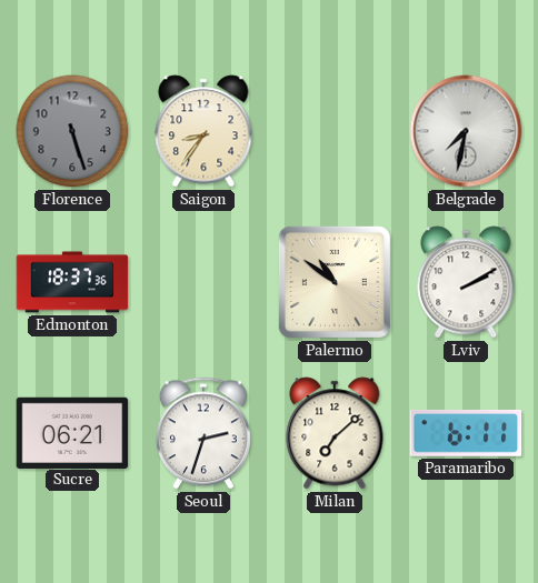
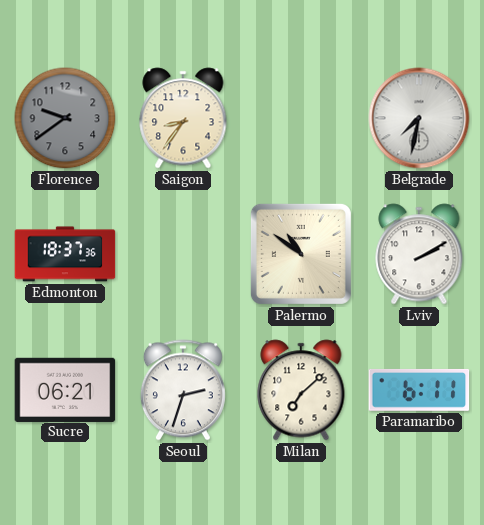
Florence: 5:27 -> 9:39 (65, 118)
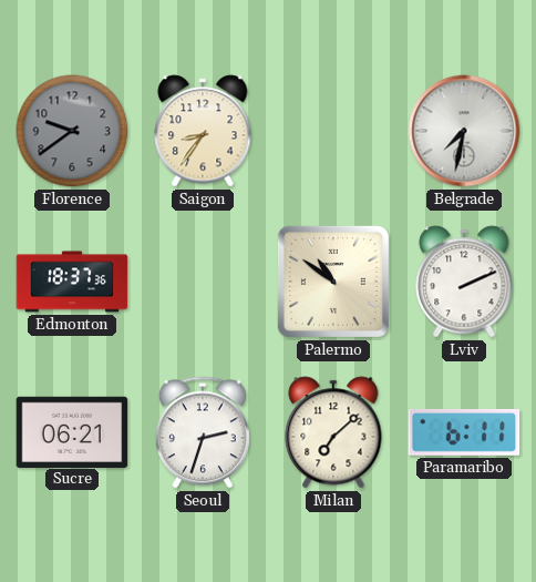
Lviv: 2:10 -> 2:11 (464, 282)
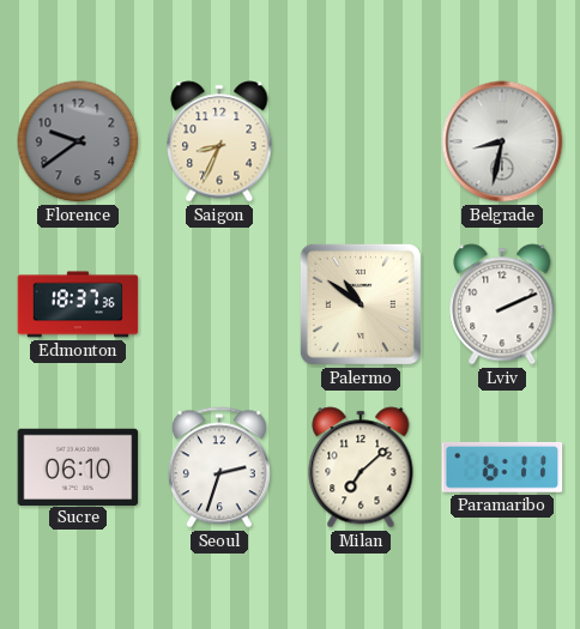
Saigon: 8:36 -> 8:34 (219, 141)
Belgrade: 7:32 -> 8:32 (502, 141)
Sucre: 06:21 -> 06:10 (78, 466)
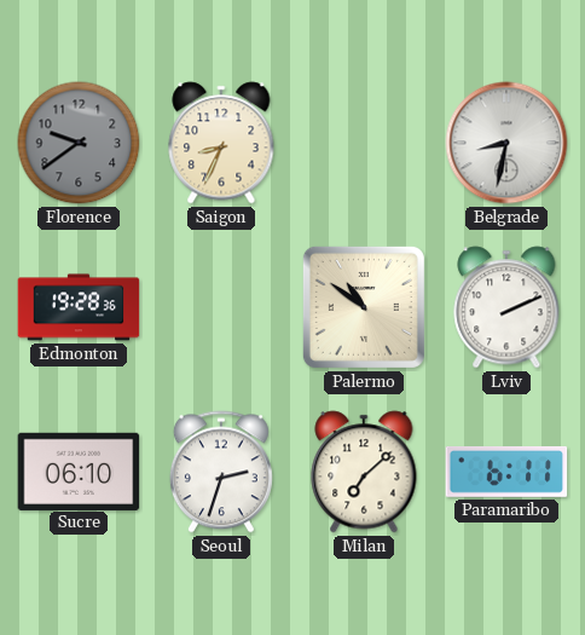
Edmonton: 18:37 -> 19:28 (79, 307)
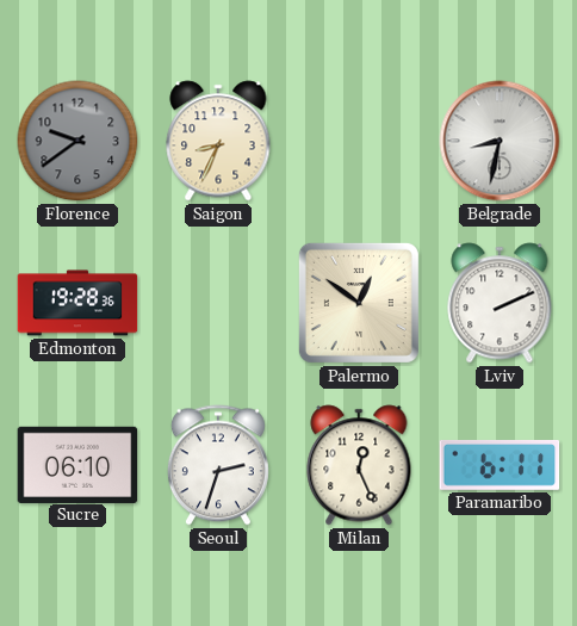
Palermo: 10:51 -> 12:51 (359, 303)
Milan: 7:08 -> 12:26 (359, 465)
